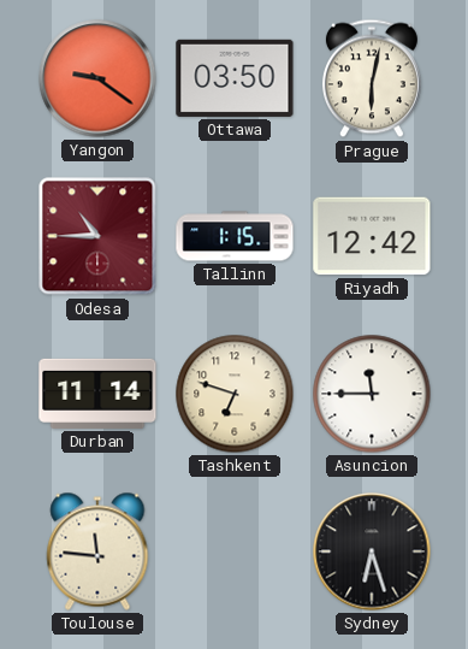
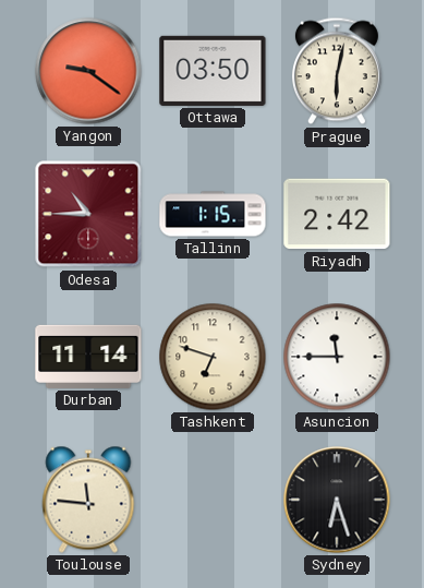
Riyadh: 12:42 -> 2:42 (337, 214)
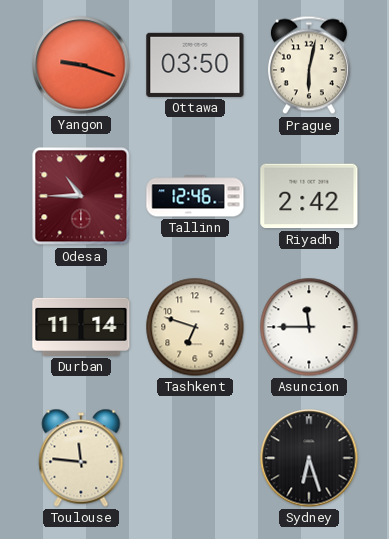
Yangon: 9:21 -> 9:18 (81, 65)
Tallinn: 1:15 -> 12:46 (195, 196)
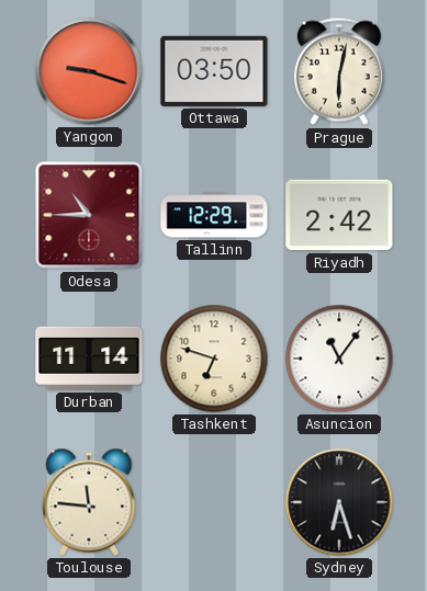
Tallinn: 12:46 -> 12:29 (214, 215)
Asuncion: 11:45 -> 11:06 (339, 359)
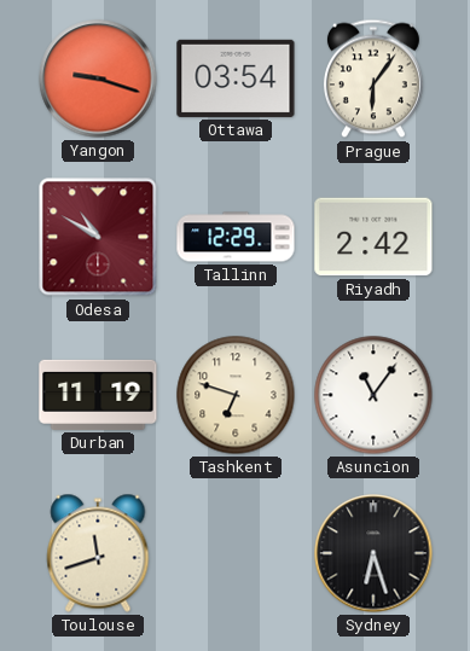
Ottawa: 03:50 -> 03:54 (236, 79)
Prague: 6:02 -> 6:06 (373, 79)
Odesa: 10:45 -> 10:50 (98, 237)
Durban: 11:14 -> 11:19 (98, 395)
Toulouse: 11:46 -> 11:42 (98, 553)
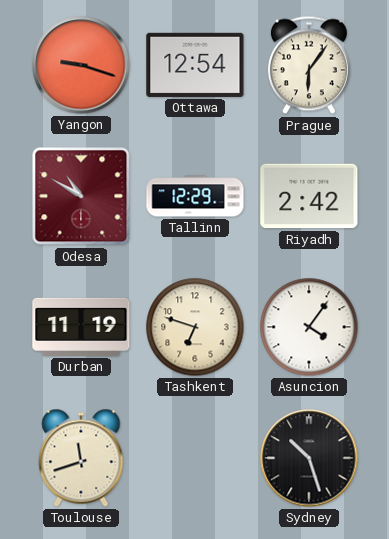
Ottawa: 03:54 -> 12:54 (195, 65)
Asuncion: 11:06 -> 4:06 (309, 327)
Sydney: 6:27 -> 10:27 (309, 458)
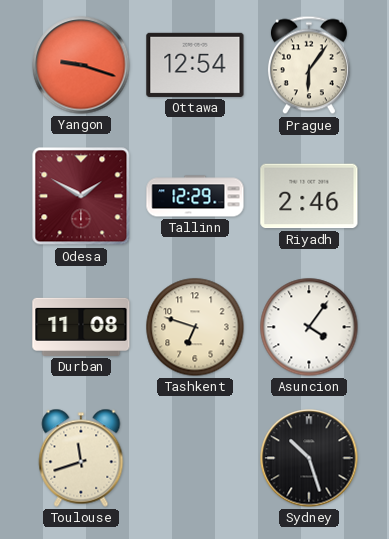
Odesa: 10:50 -> 1:50 (81, 196)
Riyadh: 2:42 -> 2:46 (309, 196)
Durban: 11:19 -> 11:08 (81, 327)
